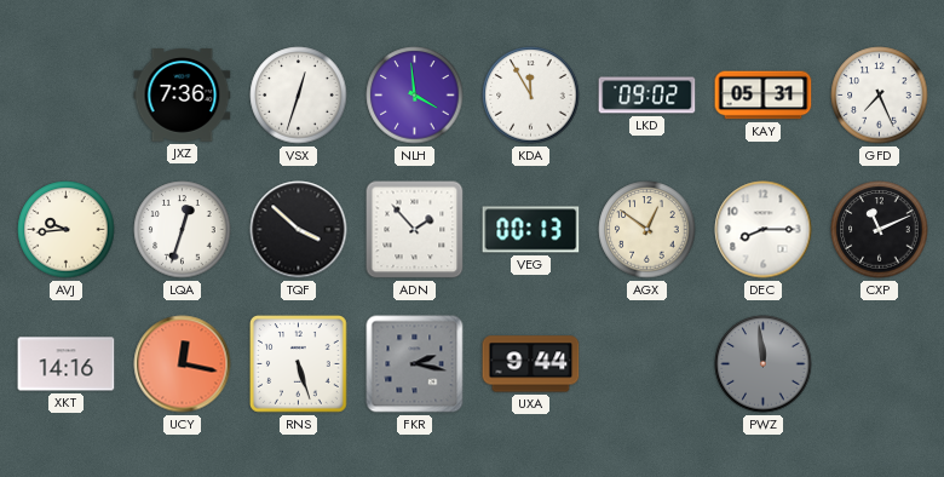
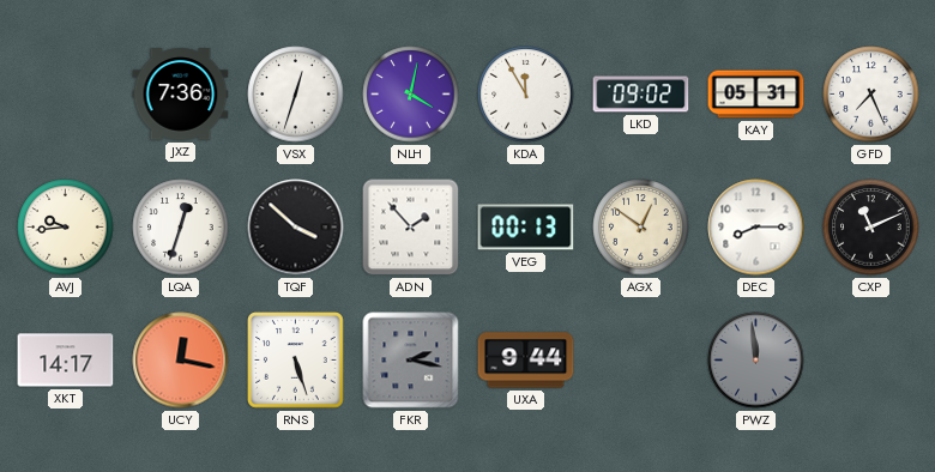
NLH: 3:59 -> 4:02 (411, 95)
XKT: 14:16 -> 14:17 (66, 361)
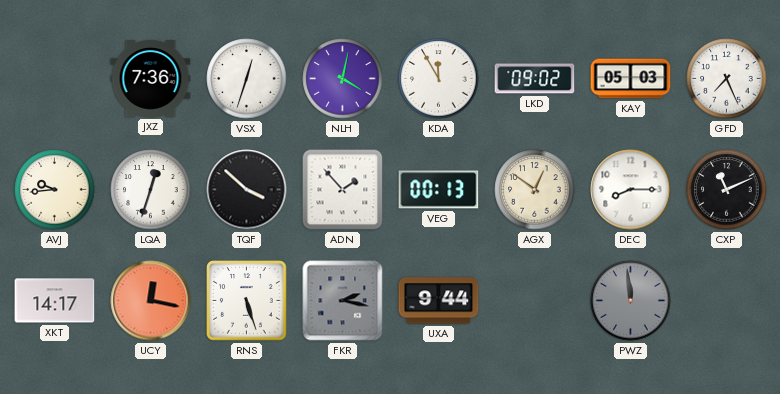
KAY: 05:31 -> 05:03 (631, 79)
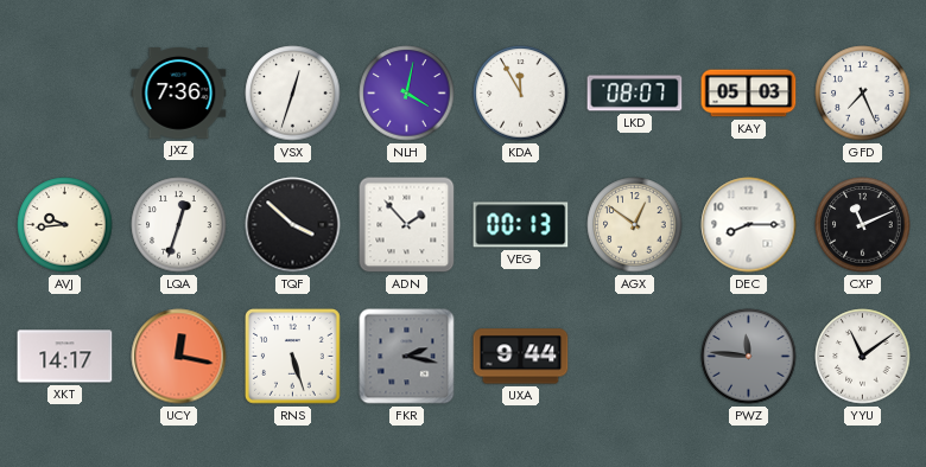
LKD: 09:02 -> 08:07 (635, 94)
PWZ: 11:59 -> 11:46 (749, 357)
YYU: none -> 11:09 (863, 357)
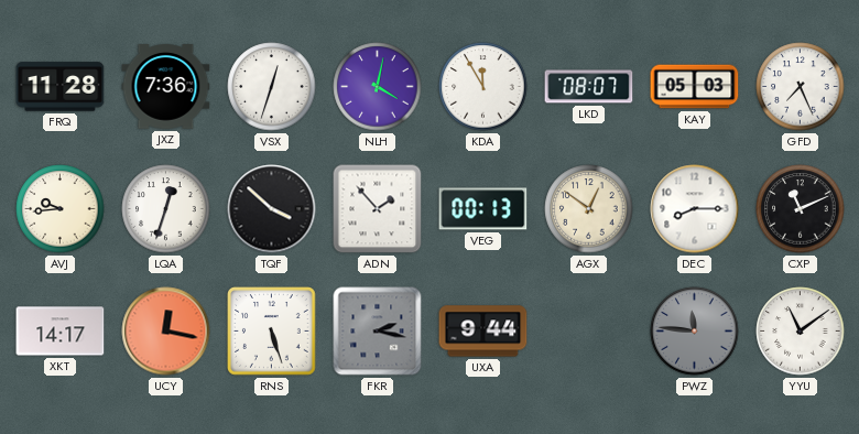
FRQ: none -> 11:28 (61, 87)
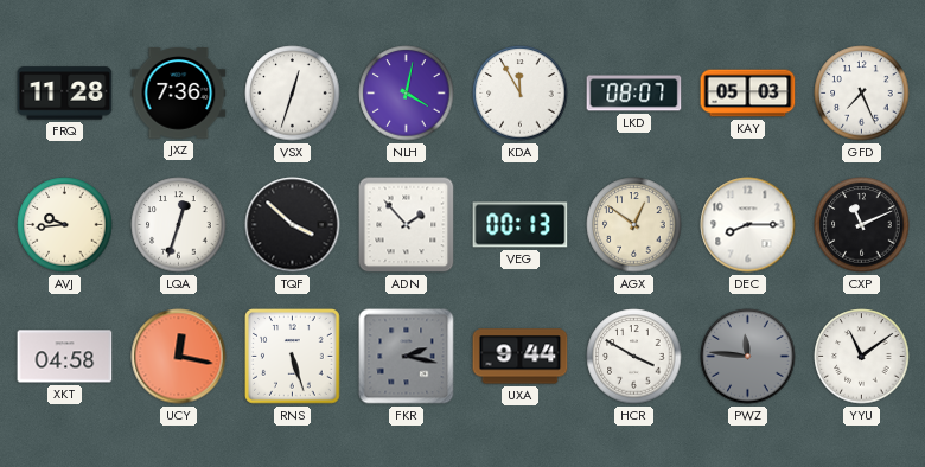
XKT: 14:17 -> 04:58 (65, 357)
HCR: none -> 3:50 (634, 357)
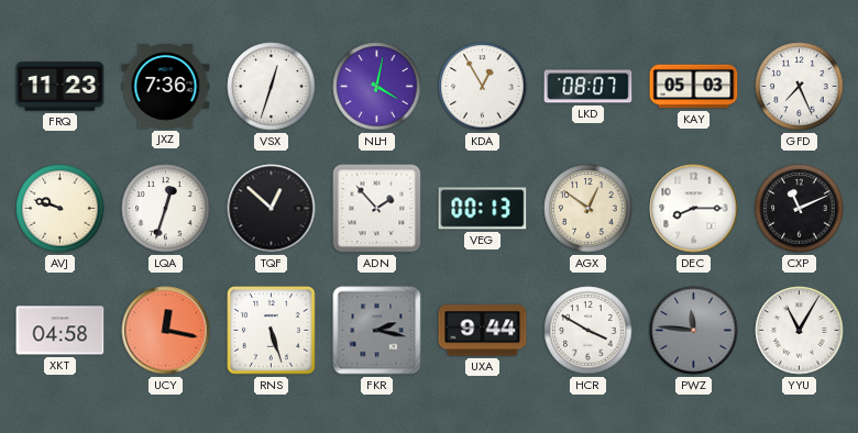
FRQ: 11:28 -> 11:23 (61, 87)
KDA: 11:55 -> 12:55 (483, 87)
AVJ: 9:44 -> 9:48 (61, 209)
TQF: 3:52 -> 12:52 (272, 209)
YYU: 11:09 -> 11:05 (800, 331)
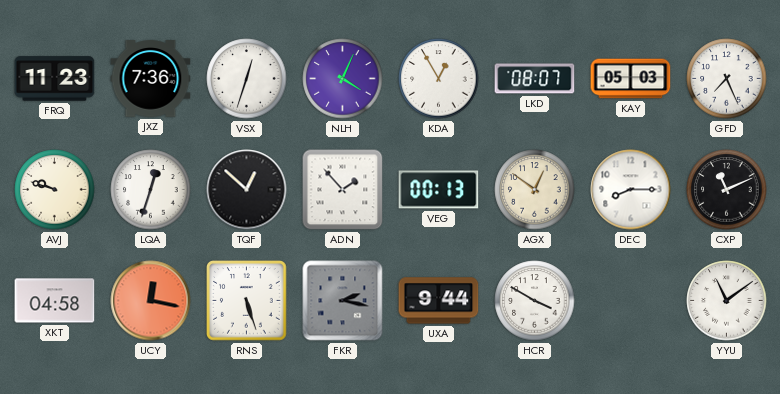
NLH: 4:02 -> 4:04 (343, 79)
PWZ: 11:46 -> none (694, 331)
YYU: 11:05 -> 11:09 (727, 301)
